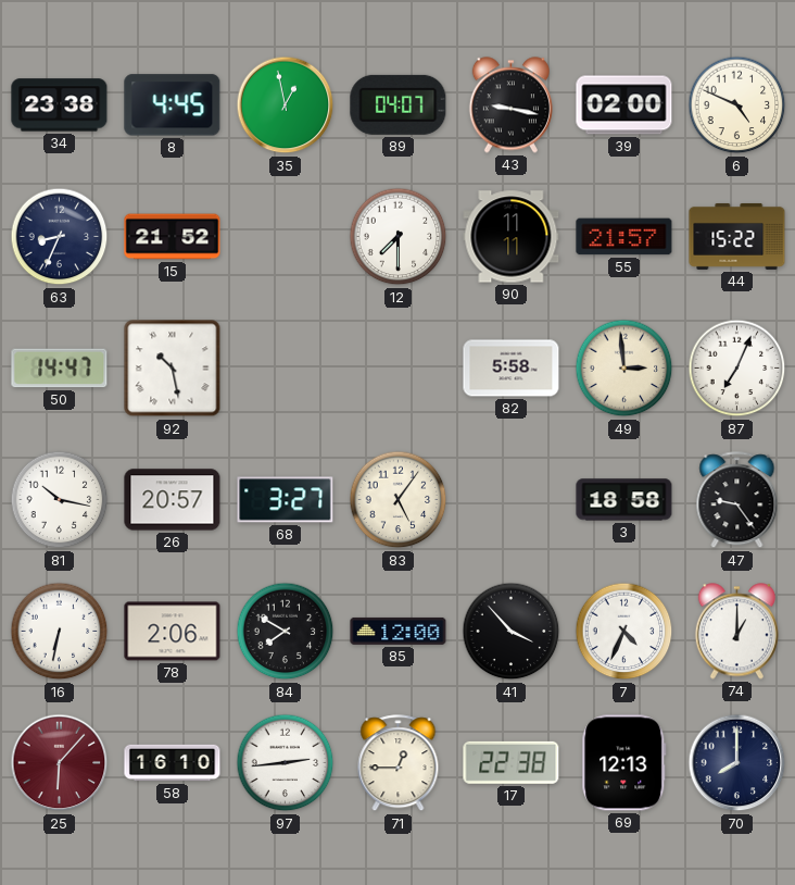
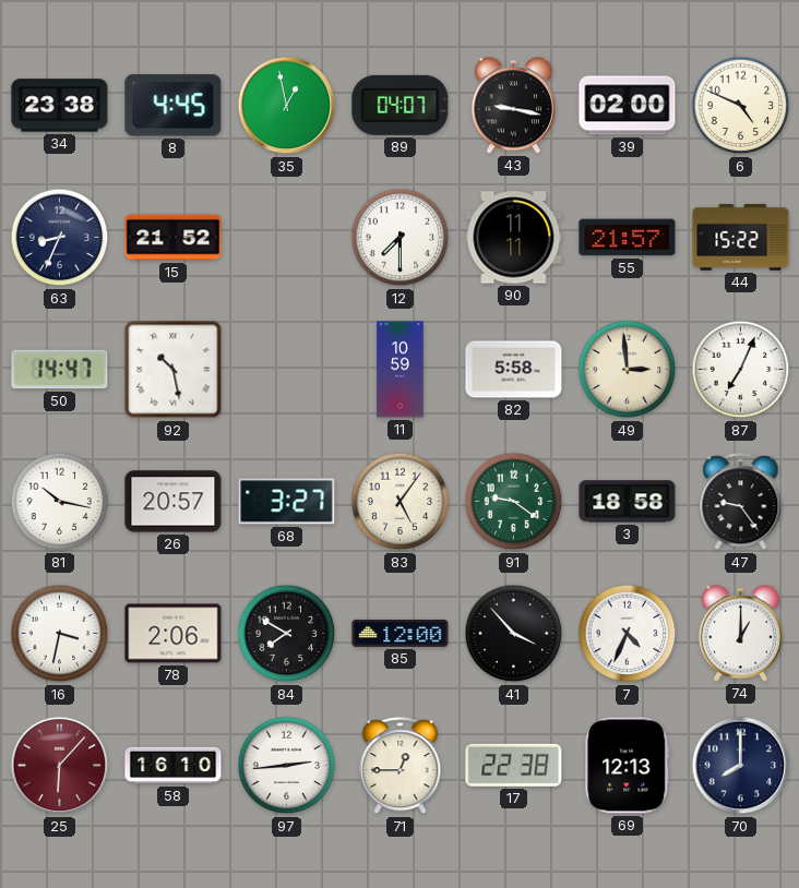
11: none -> 10:59 (401, 370)
91: none -> 9:21 (514, 502)
16: 6:32 -> 3:32 (60, 634)
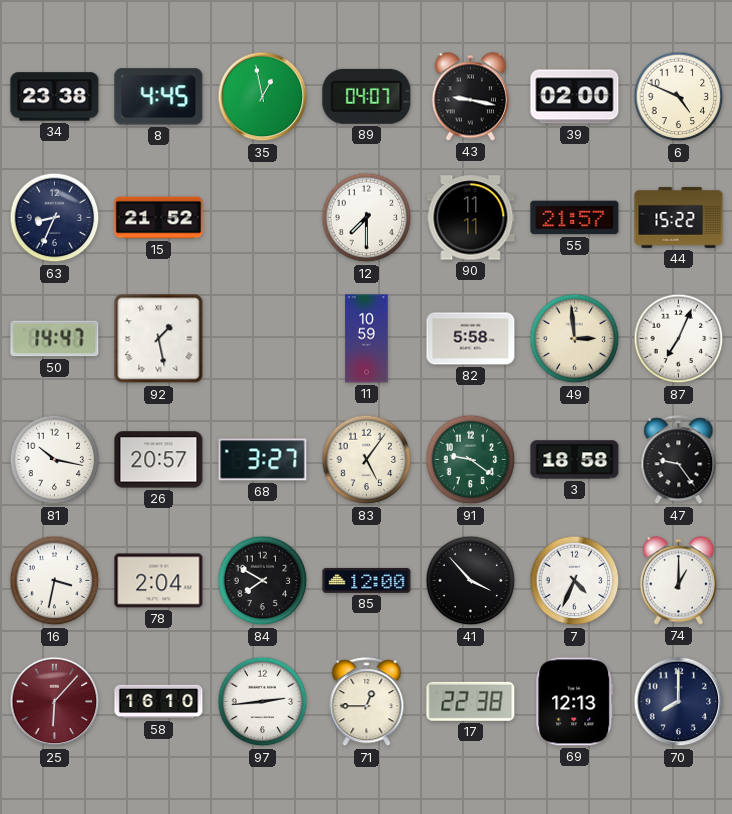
92: 10:28 -> 1:28 (159, 339)
78: 2:06 -> 2:04 (159, 581)
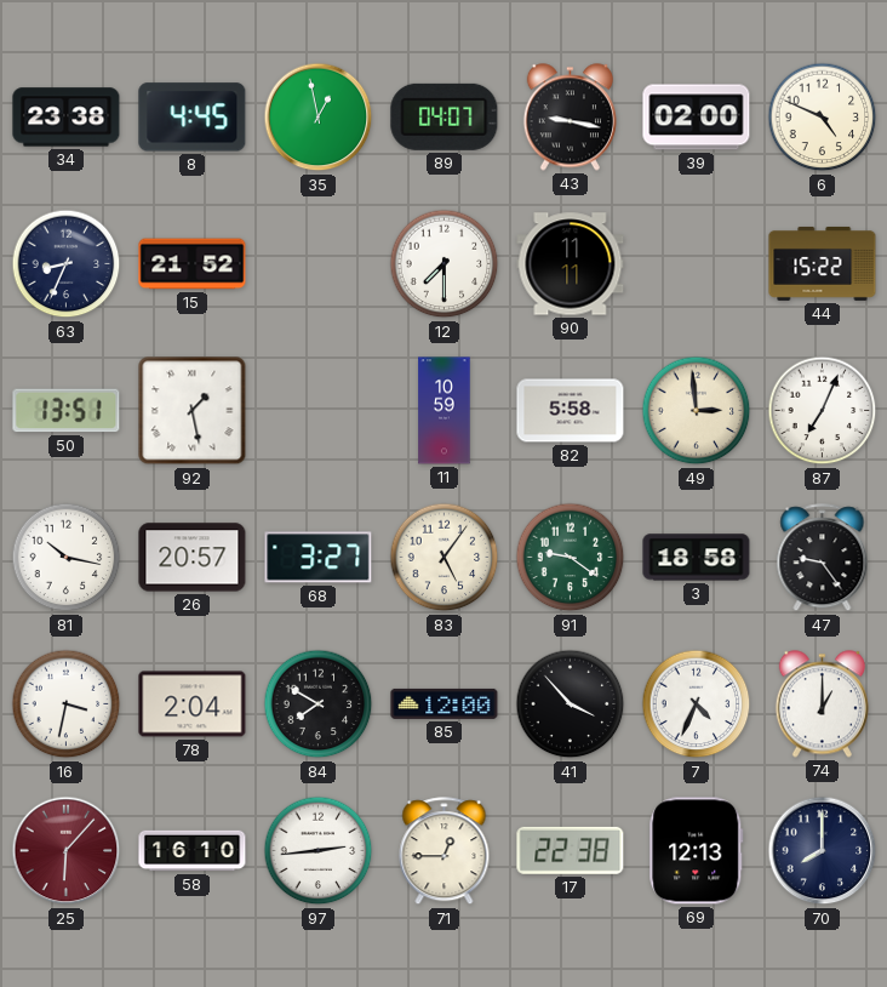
55: 21:57 -> none (575, 218)
50: 14:47 -> 13:51 (67, 411)
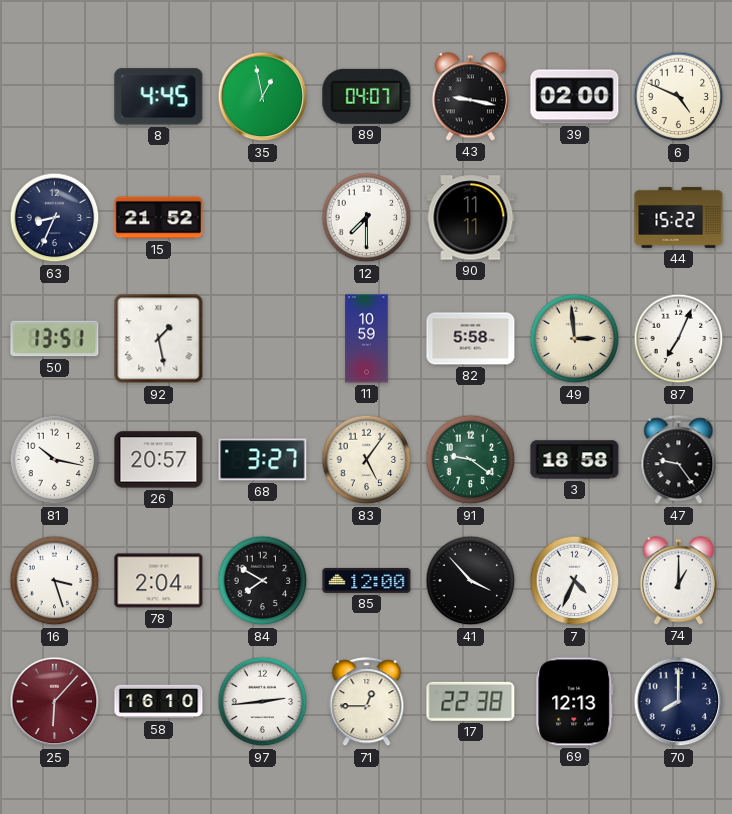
34: 23:38 -> none (67, 118)
16: 3:32 -> 3:27 (55, 581)
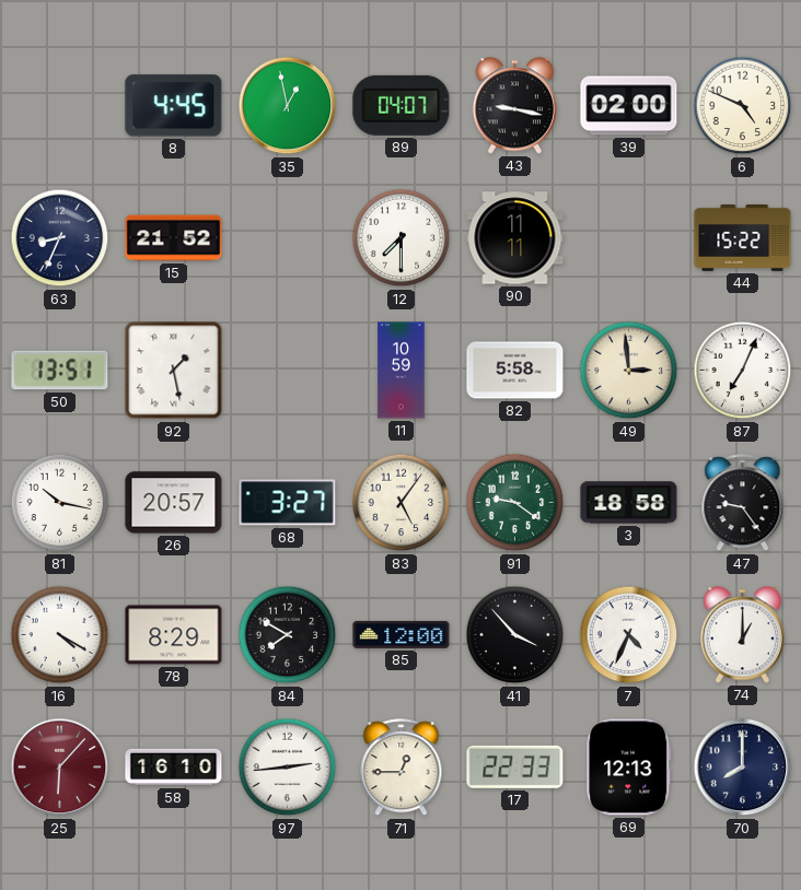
16: 3:27 -> 4:20 (60, 635)
78: 2:04 -> 8:29 (174, 635)
17: 22:38 -> 22:33 (515, 766)
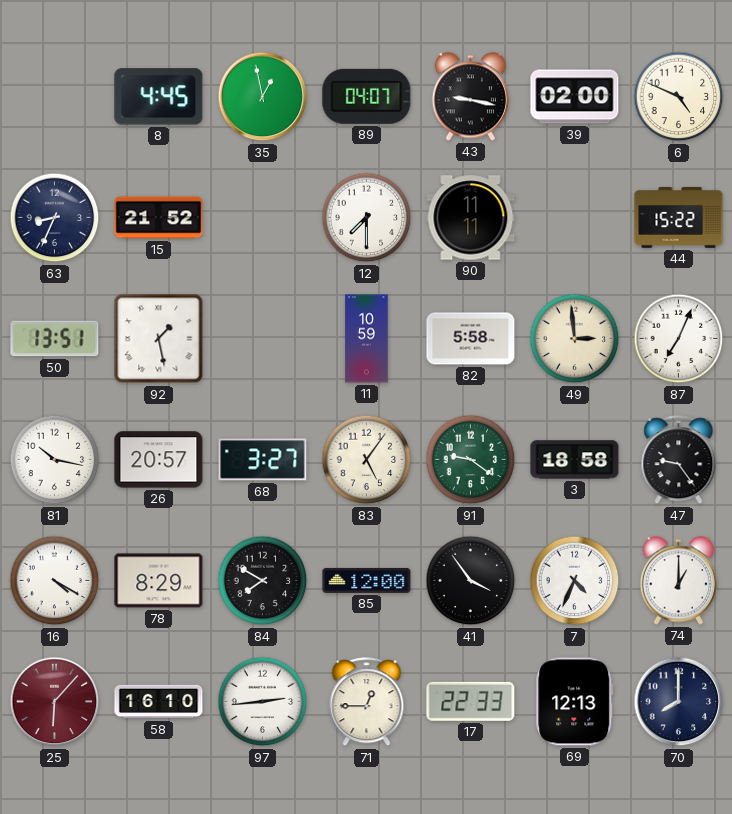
41: 3:53 -> 3:54 (471, 581)
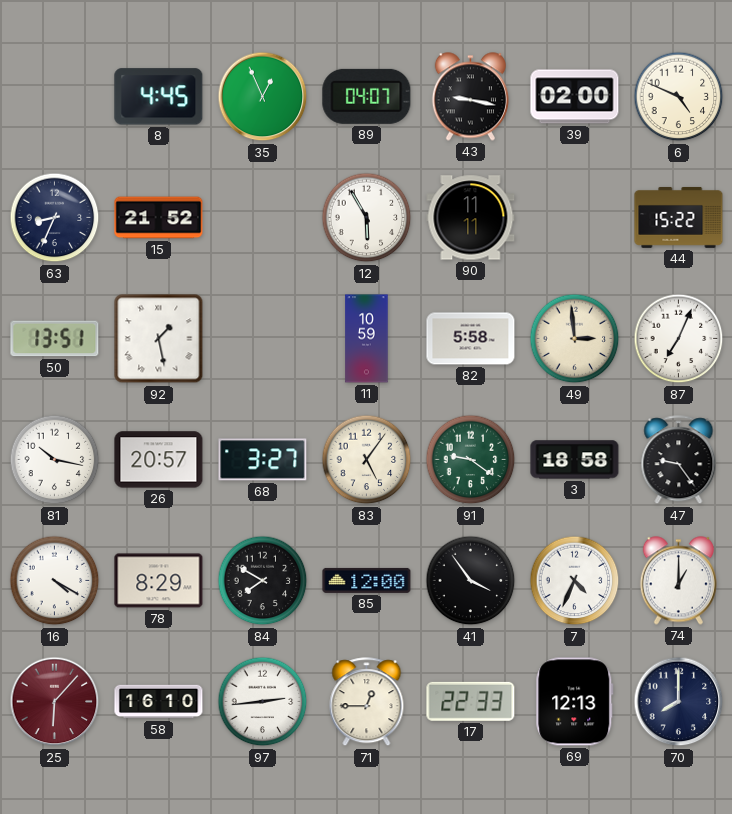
35: 12:58 -> 12:56 (263, 97)
12: 7:30 -> 5:55 (367, 218)
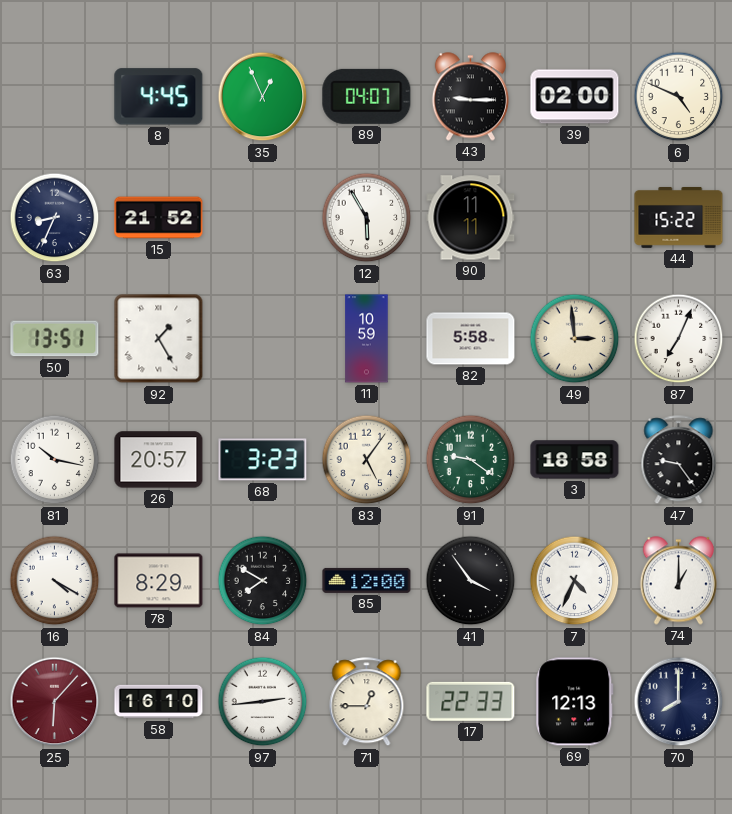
43: 9:17 -> 9:15 (470, 97)
92: 1:28 -> 1:25 (159, 339)
68: 3:27 -> 3:23 (263, 460)
